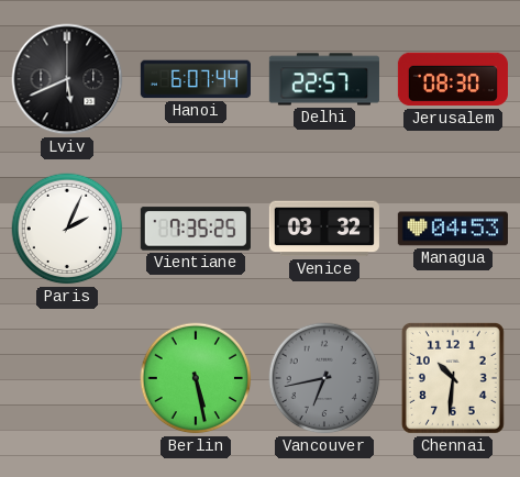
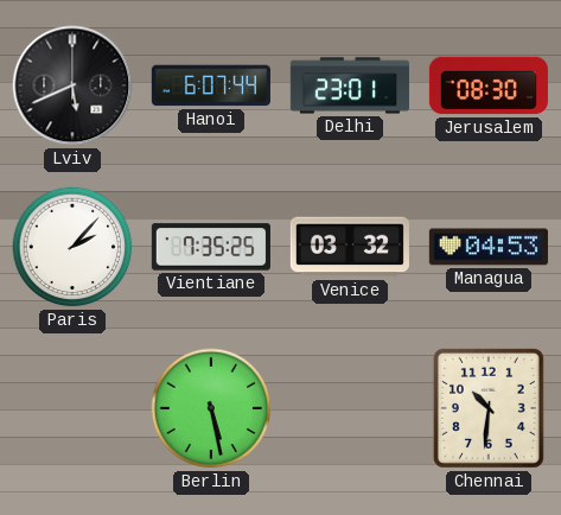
Delhi: 22:57 -> 23:01 (350, 85)
Paris: 2:04 -> 2:07 (72, 247)
Vancouver: 6:43 -> none (324, 378)
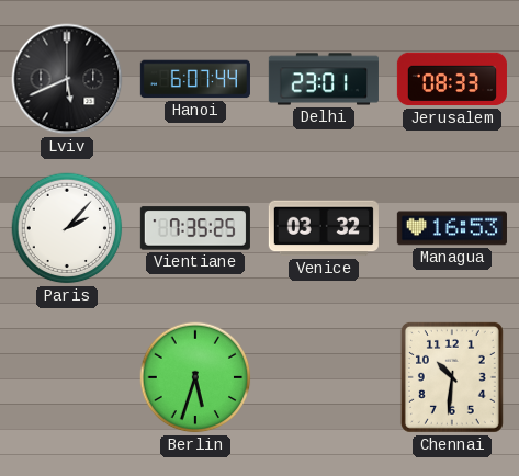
Jerusalem: 08:30 -> 08:33 (452, 79)
Managua: 04:53 -> 16:53 (452, 228)
Berlin: 5:28 -> 5:33 (195, 377)
